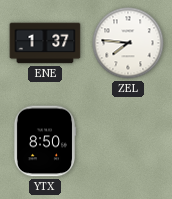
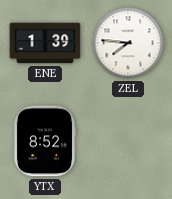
ENE: 1:37 -> 1:39 (45, 43)
YTX: 8:50 -> 8:52 (44, 141)
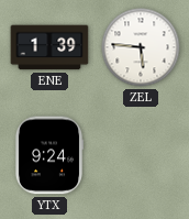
ZEL: 7:46 -> 5:46 (141, 47)
YTX: 8:52 -> 9:24 (48, 155)
